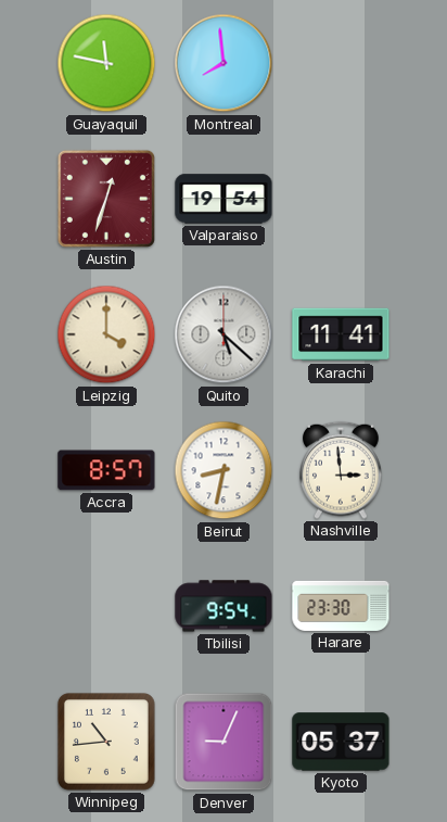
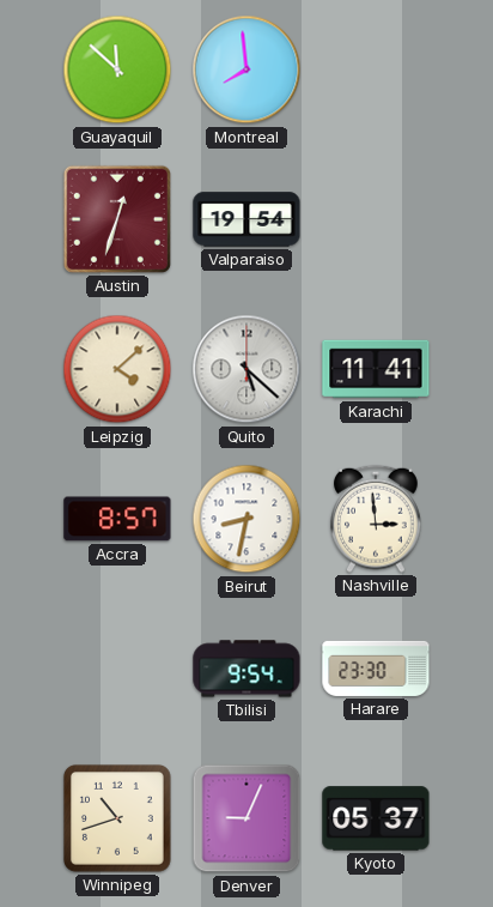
Guayaquil: 11:47 -> 11:52 (117, 69)
Leipzig: 4:00 -> 4:08 (117, 369)
Winnipeg: 10:44 -> 10:42 (117, 818)
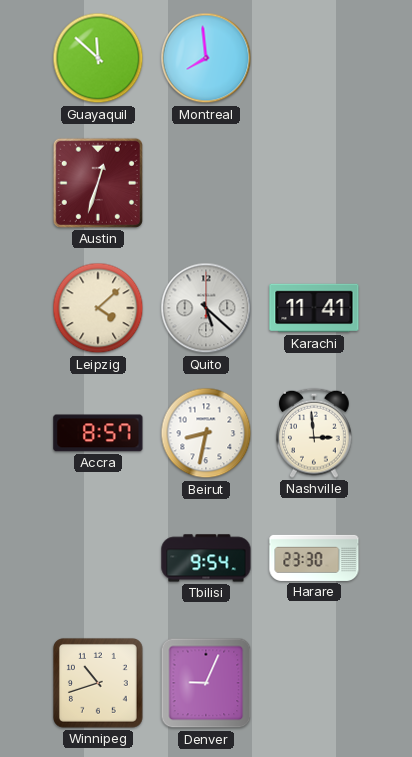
Valparaiso: 19:54 -> none (246, 219)
Kyoto: 05:37 -> none (376, 818)
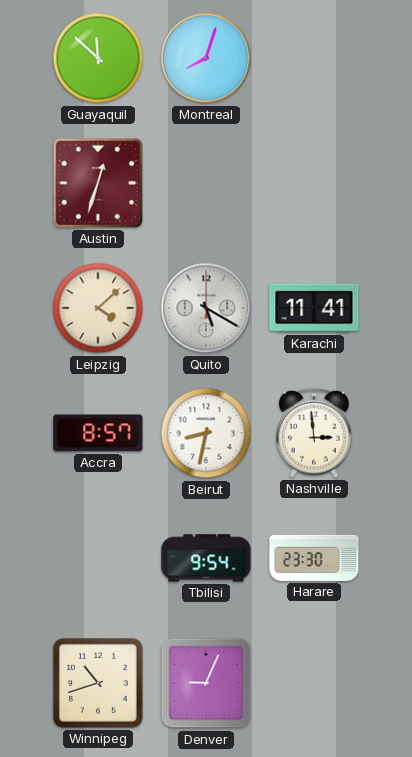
Montreal: 7:59 -> 8:03 (206, 58)
Quito: 5:22 -> 5:20 (206, 308)
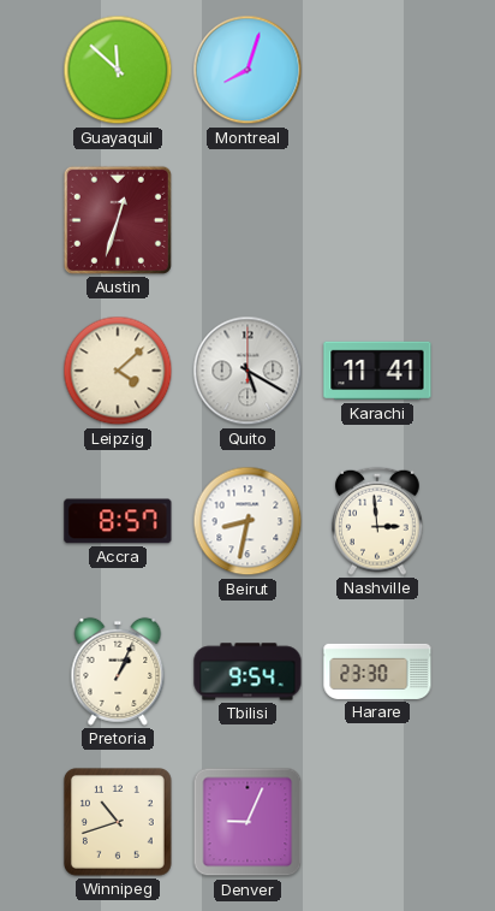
Pretoria: none -> 1:04 (118, 672)
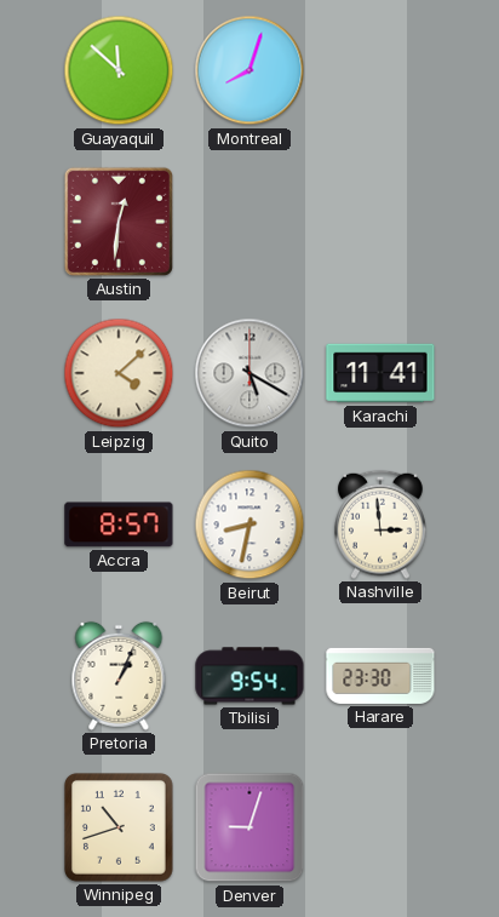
Austin: 12:33 -> 12:31 (119, 222)
Denver: 9:04 -> 9:03 (249, 827)
